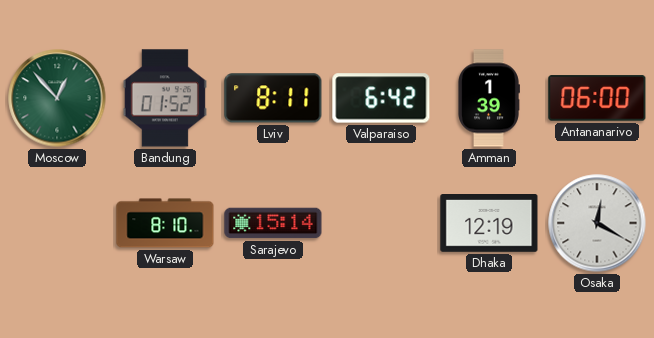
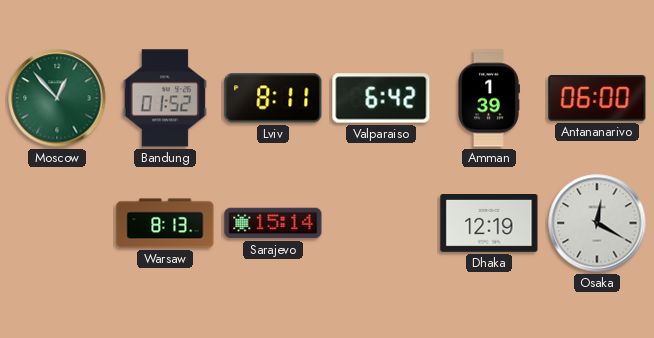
Warsaw: 8:10 -> 8:13 (165, 223)
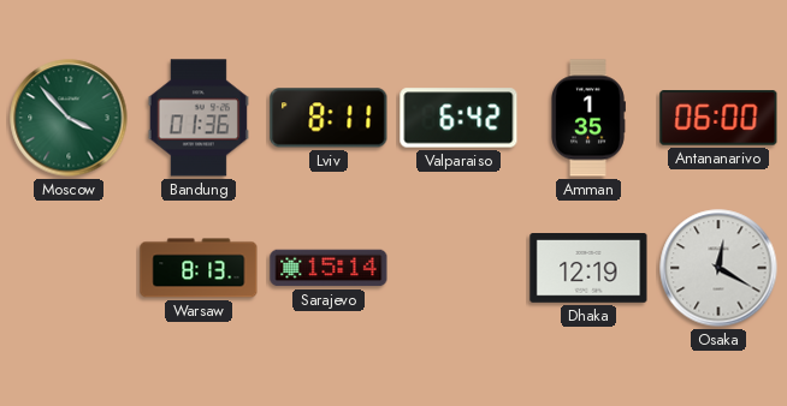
Moscow: 12:53 -> 3:53 (69, 118)
Bandung: 01:52 -> 01:36 (199, 118)
Amman: 1:39 -> 1:35 (588, 118)
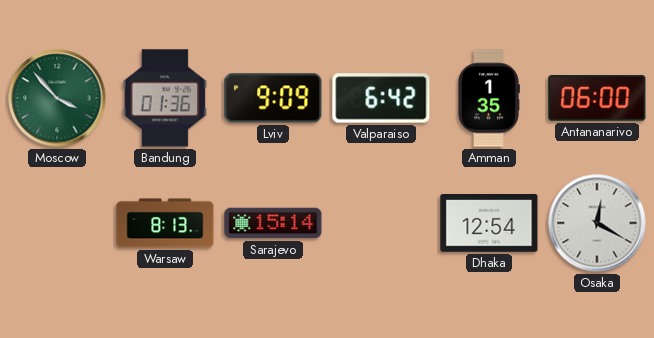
Lviv: 8:11 -> 9:09 (273, 98)
Dhaka: 12:19 -> 12:54 (489, 224)
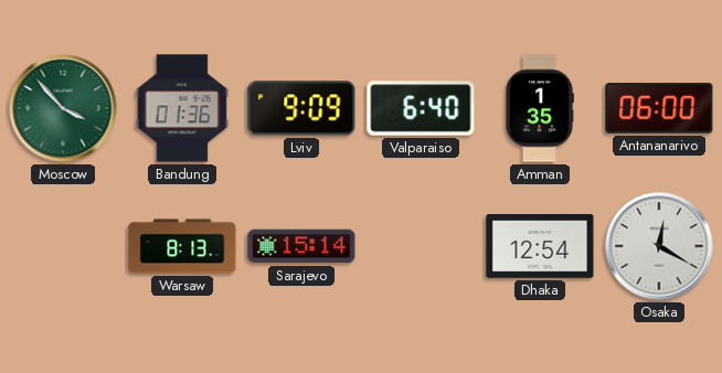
Valparaiso: 6:42 -> 6:40 (421, 108)
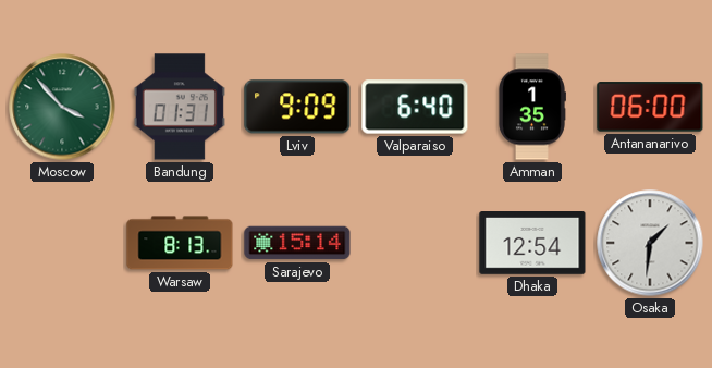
Bandung: 01:36 -> 01:31 (180, 107)
Osaka: 12:20 -> 1:31 (650, 243)
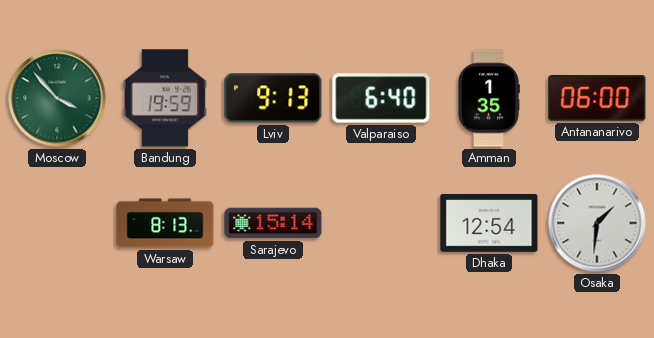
Bandung: 01:31 -> 19:59 (165, 98)
Lviv: 9:09 -> 9:13 (273, 98)
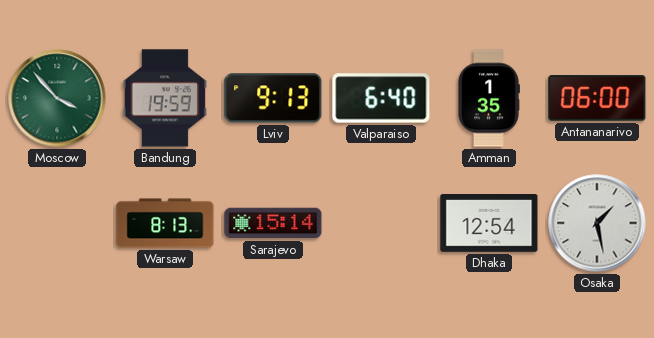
Osaka: 1:31 -> 1:28 (597, 223)
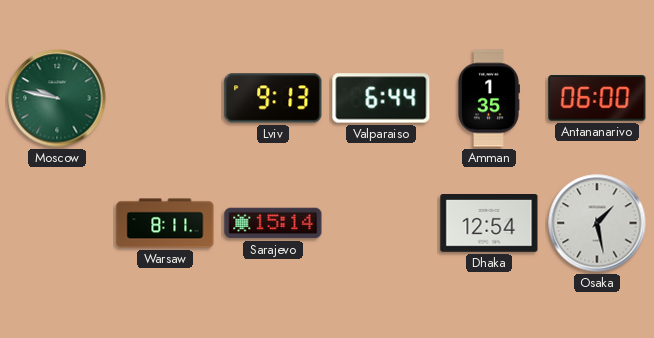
Moscow: 3:53 -> 9:47 (57, 98)
Bandung: 19:59 -> none (165, 98)
Valparaiso: 6:40 -> 6:44 (381, 98)
Warsaw: 8:13 -> 8:11 (165, 223)
